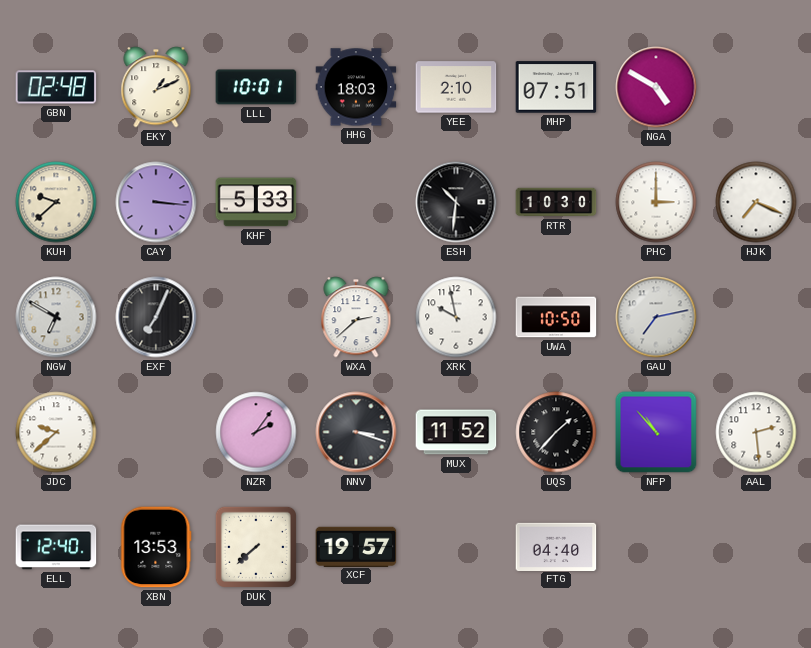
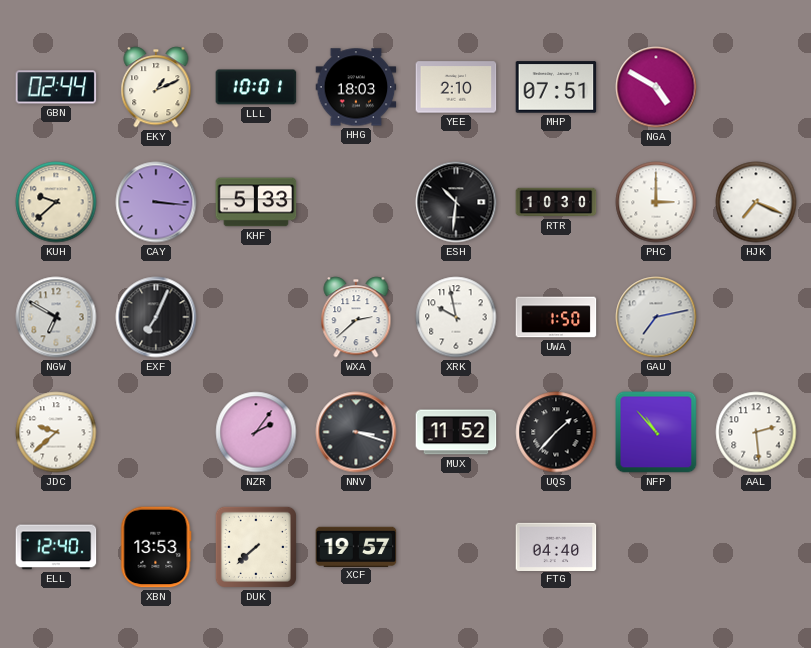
GBN: 02:48 -> 02:44 (56, 87)
UWA: 10:50 -> 1:50 (556, 317)
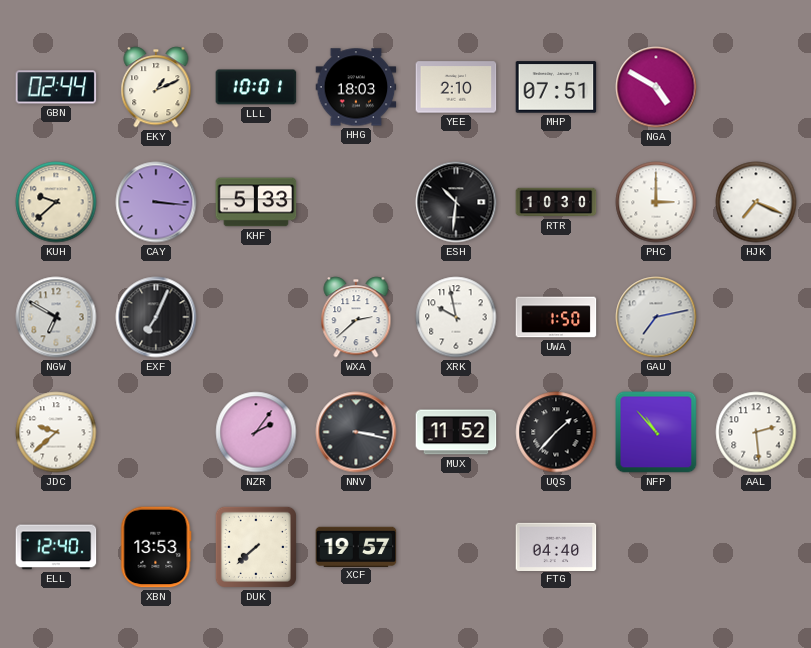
NNV: 3:18 -> 3:17 (356, 432)
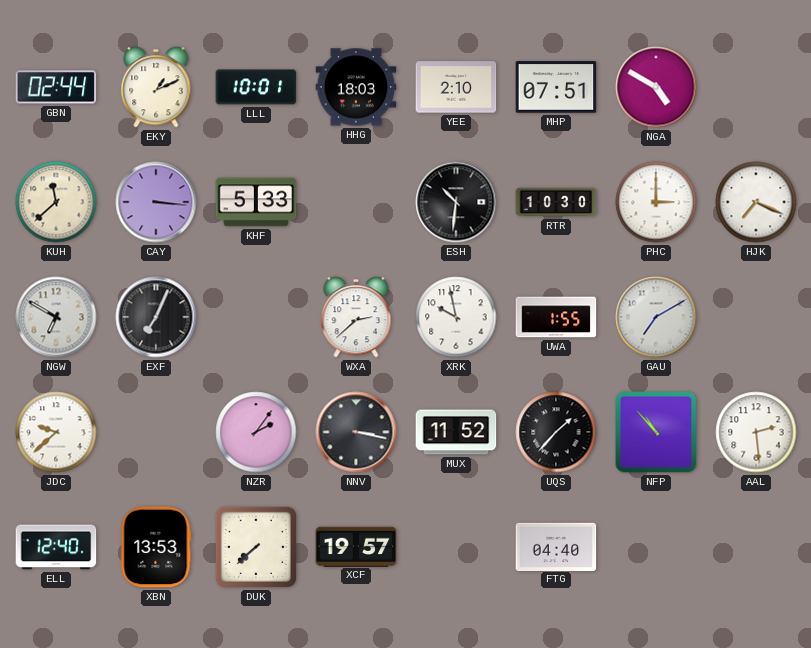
KUH: 9:38 -> 11:38 (56, 202)
UWA: 1:50 -> 1:55 (556, 317)
GAU: 7:13 -> 7:10 (656, 317)
